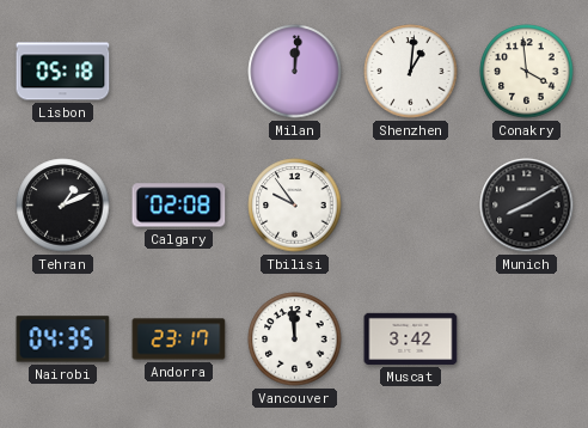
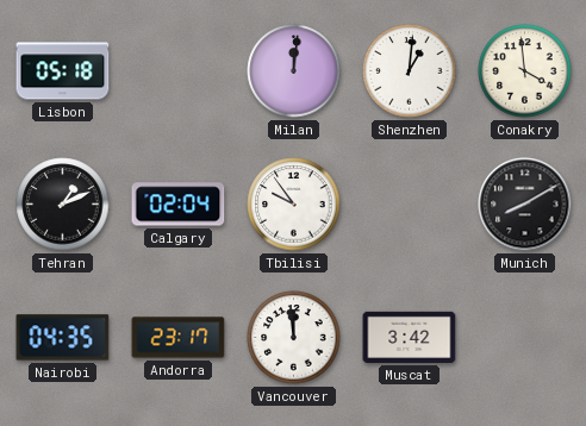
Calgary: 02:08 -> 02:04 (179, 205)
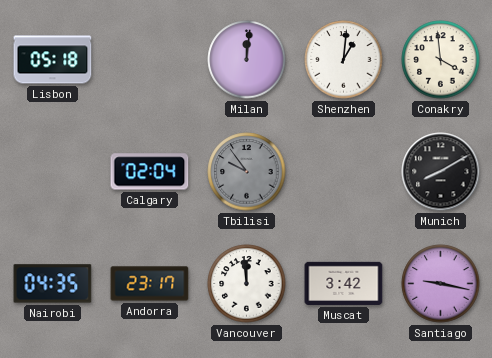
Tehran: 1:11 -> none (63, 205)
Tbilisi dial: white -> grey (247, 172)
Santiago: none -> 9:17 (441, 284)
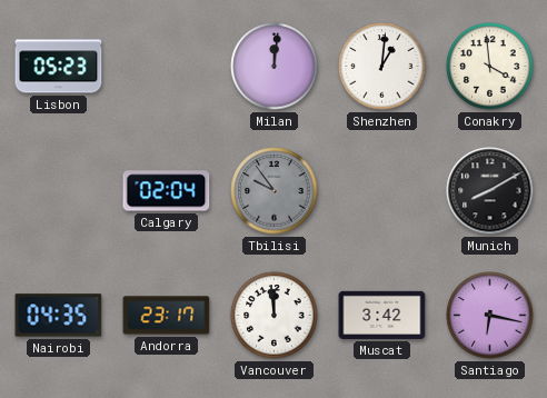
Lisbon: 05:18 -> 05:23 (59, 67)
Santiago: 9:17 -> 6:17 (490, 316)
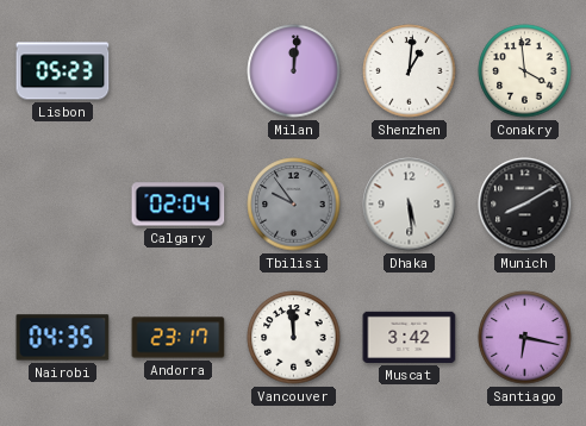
Dhaka: none -> 5:29 (410, 205)
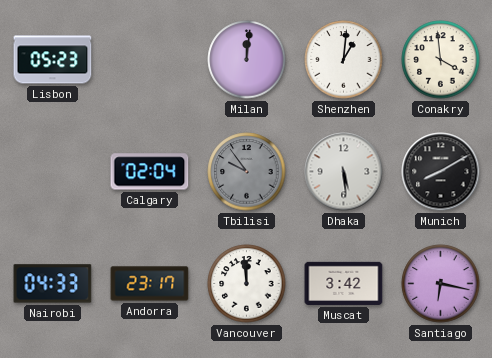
Nairobi: 04:35 -> 04:33 (53, 284)
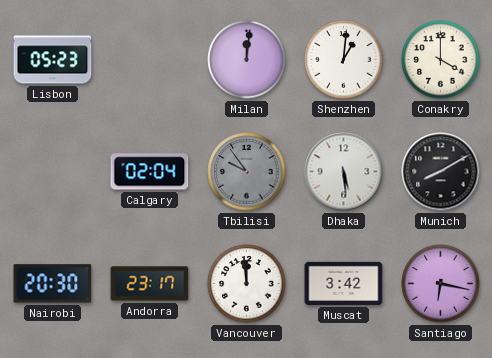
Conakry: 3:59 -> 4:00 (441, 60)
Nairobi: 04:33 -> 20:30 (53, 284)
